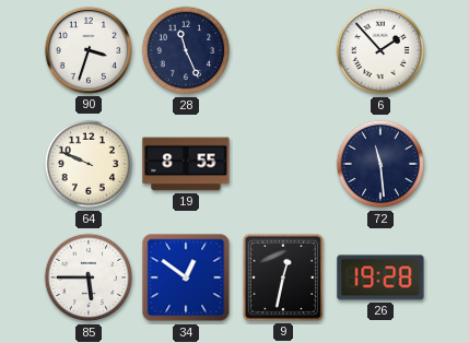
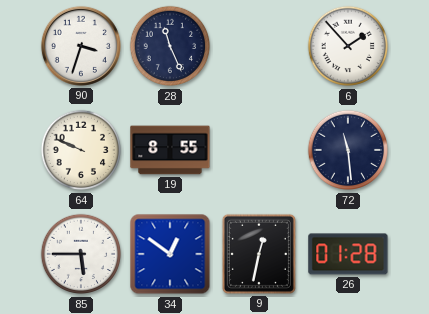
26: 19:28 -> 01:28 (348, 254)
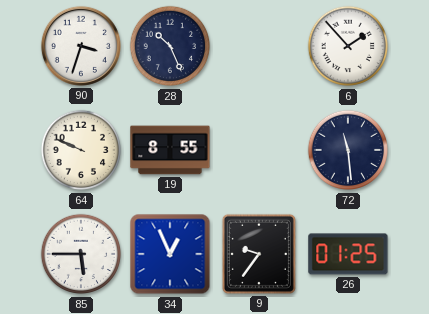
28: 11:26 -> 10:26 (170, 46)
34: 12:51 -> 12:56 (170, 254)
9: 12:32 -> 9:36 (259, 254)
26: 01:28 -> 01:25 (348, 254)
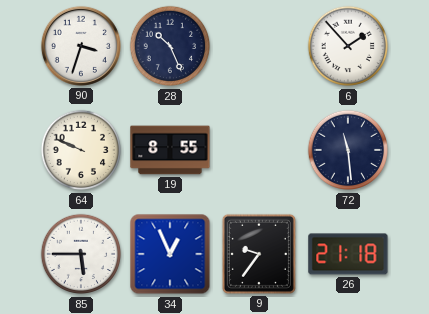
26: 01:25 -> 21:18 (348, 254)
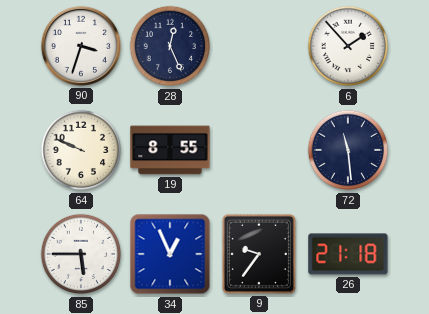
28: 10:26 -> 12:26 (170, 46)
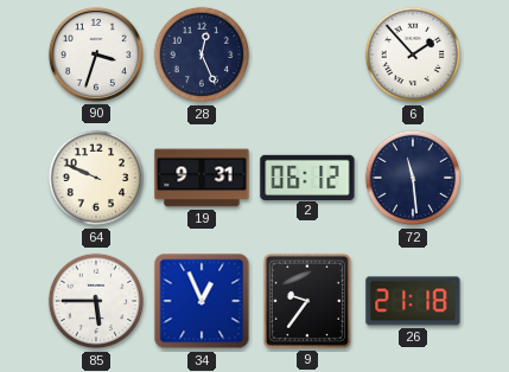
19: 8:55 -> 9:31 (202, 178)
2: none -> 06:12 (307, 177)
